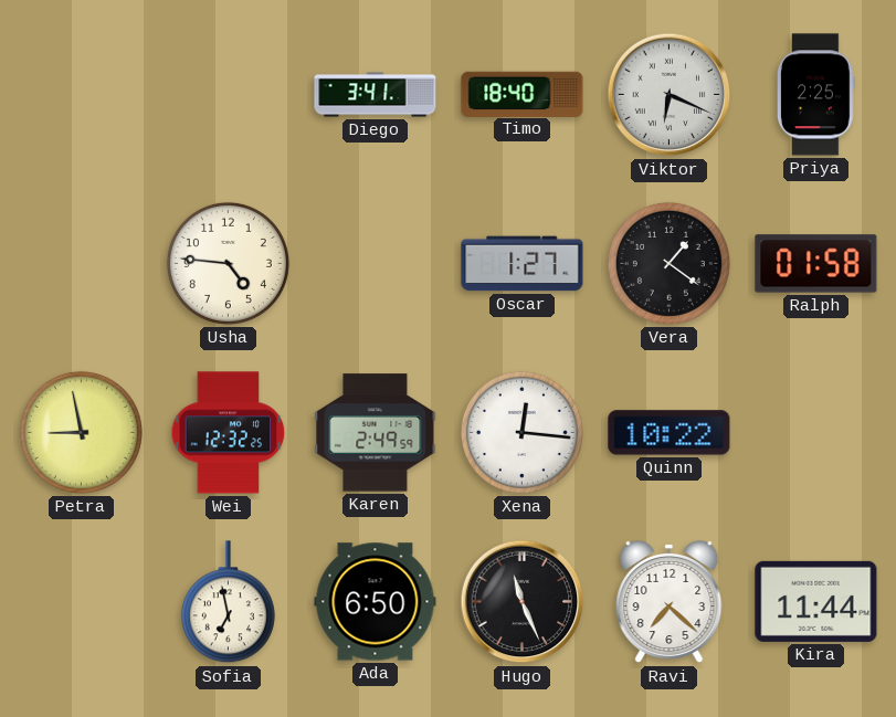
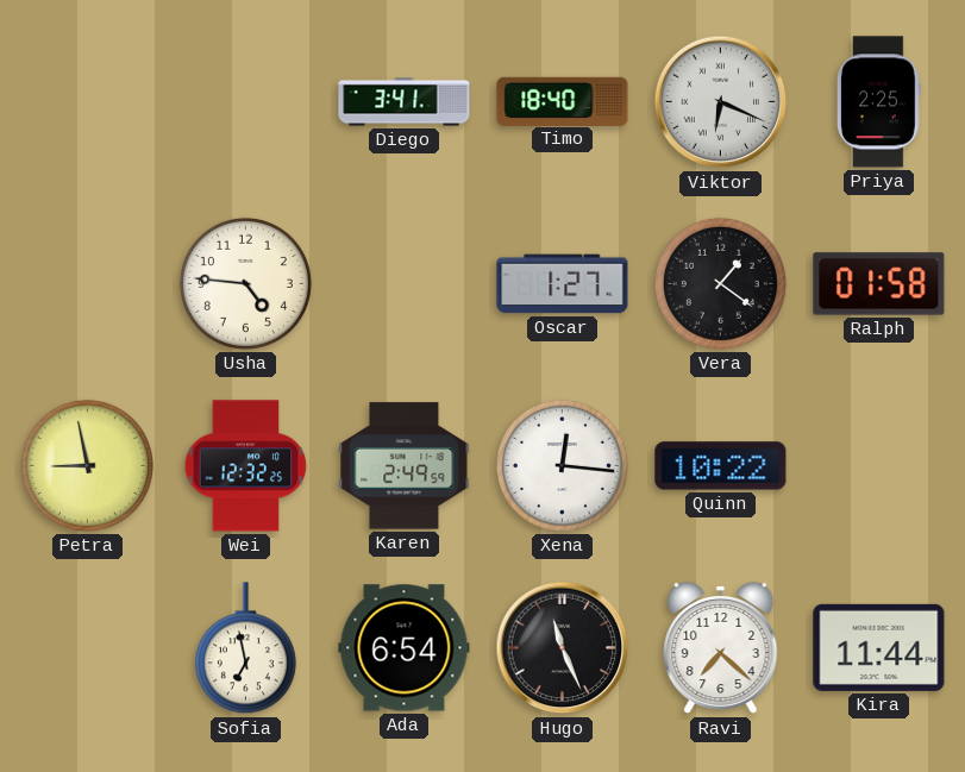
Ada: 6:50 -> 6:54 (405, 648)
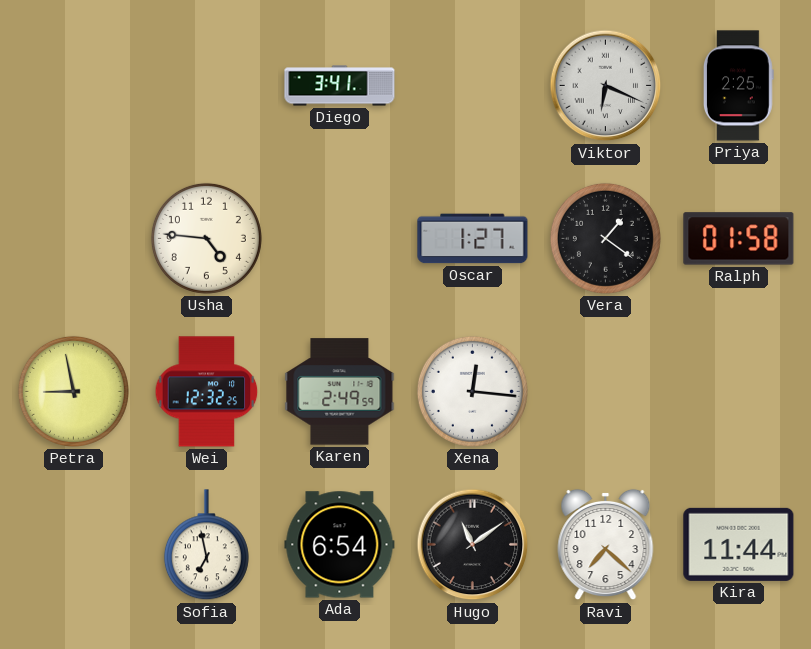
Timo: 18:40 -> none (563, 101)
Quinn: 10:22 -> none (721, 466)
Hugo: 11:26 -> 11:09 (473, 545)
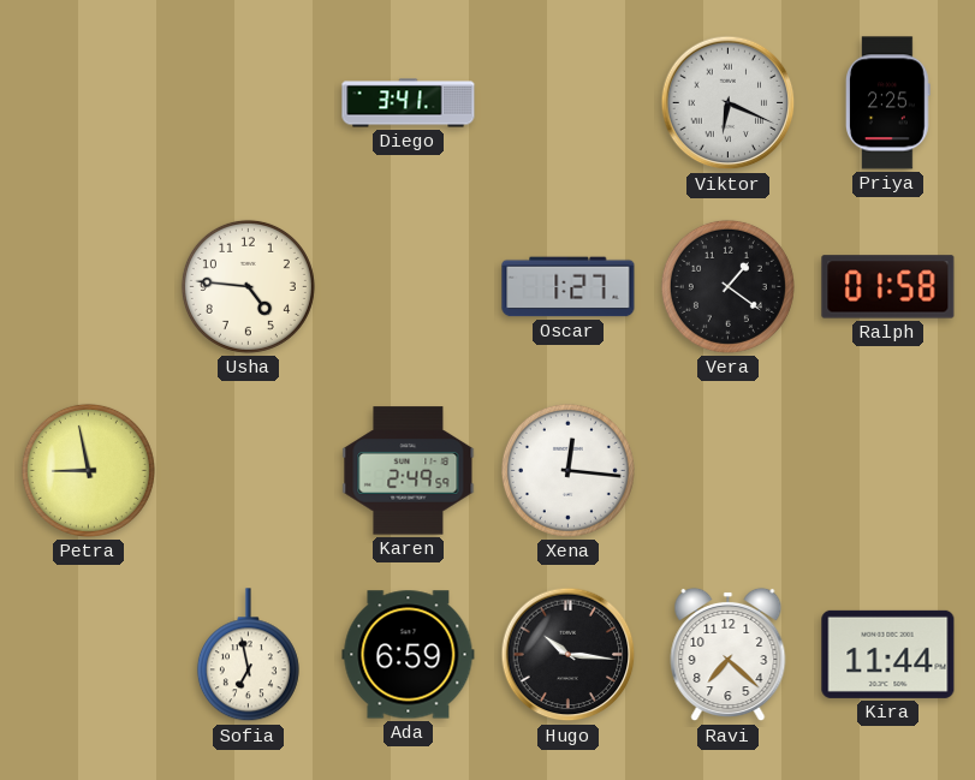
Wei: 12:32 -> none (207, 392)
Ada: 6:54 -> 6:59 (409, 655)
Hugo: 11:09 -> 10:16 (569, 655)
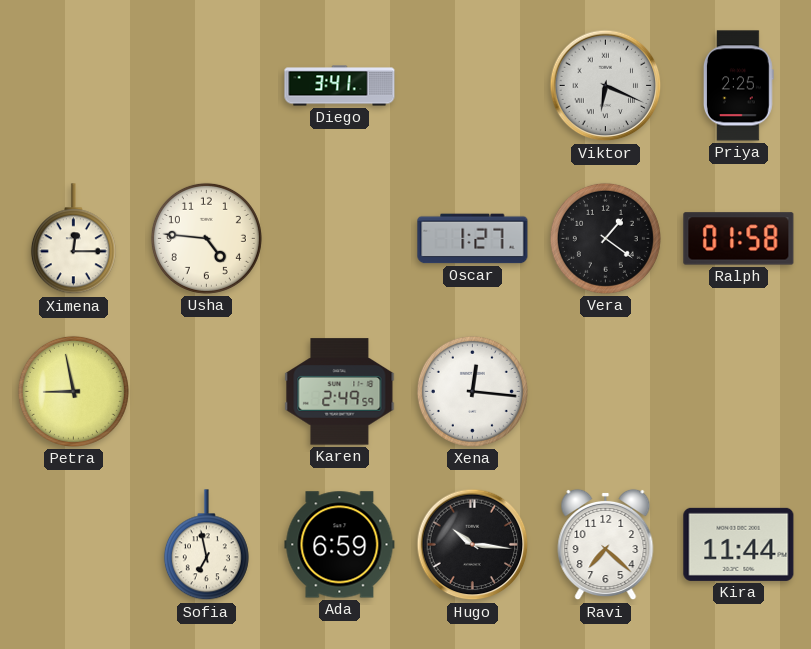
Ximena: none -> 12:15 (73, 239)
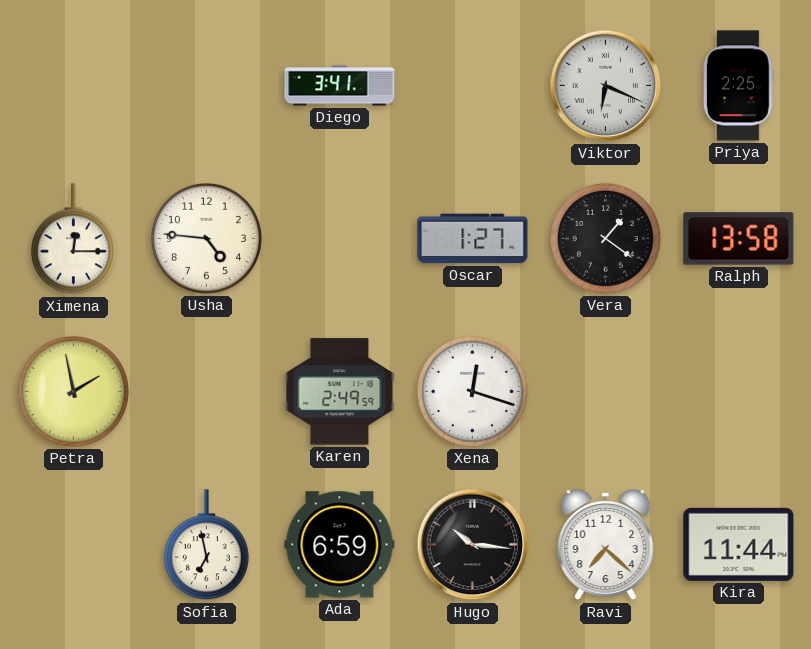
Ralph: 01:58 -> 13:58 (739, 239)
Petra: 8:58 -> 1:58 (73, 391)
Xena: 12:16 -> 12:18 (472, 391)
